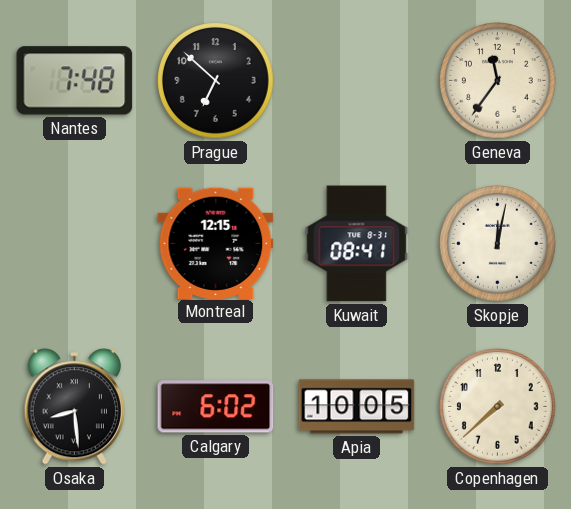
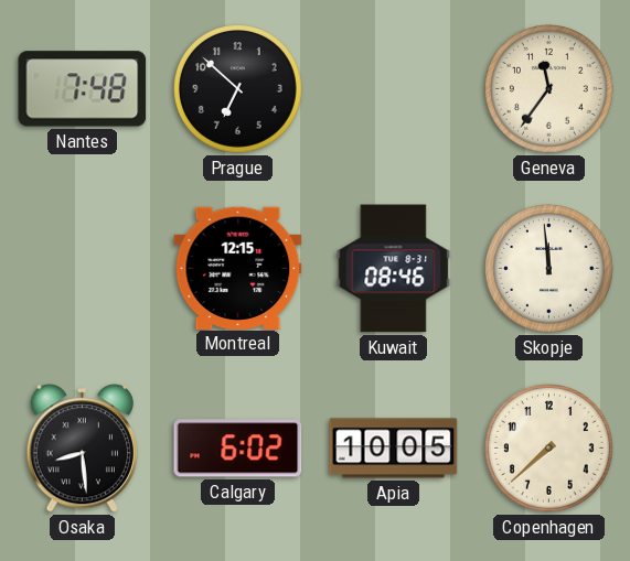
Kuwait: 08:41 -> 08:46 (394, 269)
Skopje: 12:02 -> 11:59 (549, 269)
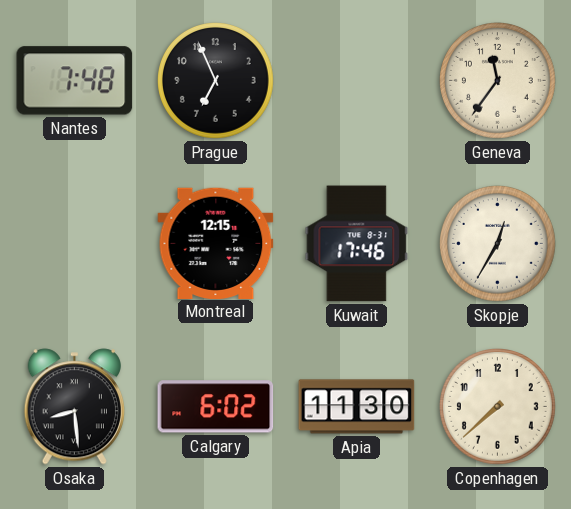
Prague: 6:52 -> 6:56 (216, 81)
Kuwait: 08:46 -> 17:46 (357, 244)
Skopje: 11:59 -> 12:35 (498, 244)
Apia: 10:05 -> 11:30 (357, 407)
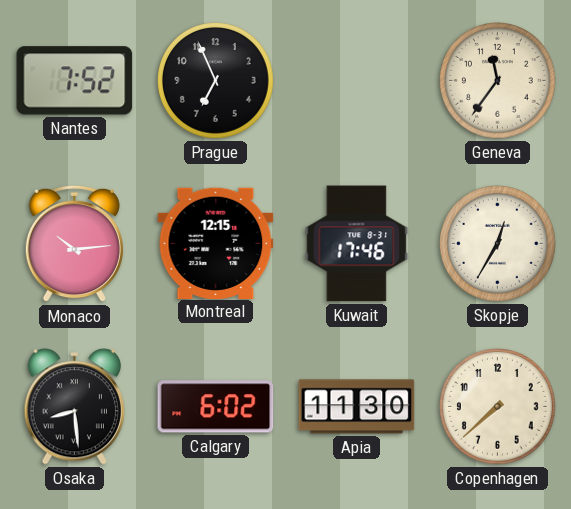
Nantes: 7:48 -> 7:52 (75, 81)
Monaco: none -> 10:14 (74, 244)
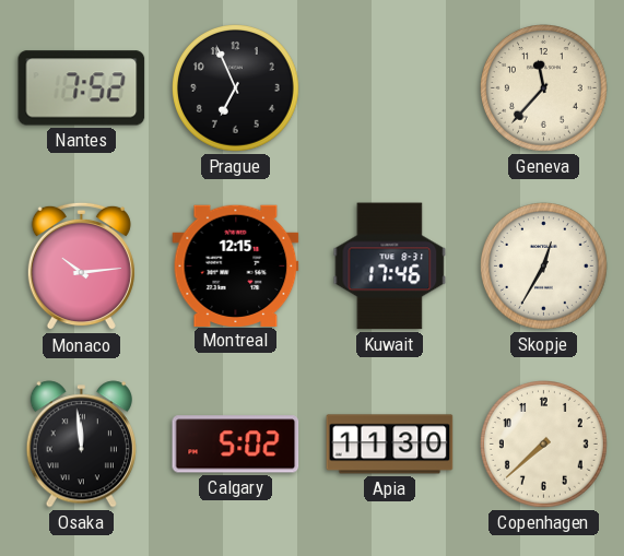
Geneva: 11:36 -> 11:37 (544, 88)
Osaka: 8:29 -> 11:59 (81, 445)
Calgary: 6:02 -> 5:02 (236, 445)
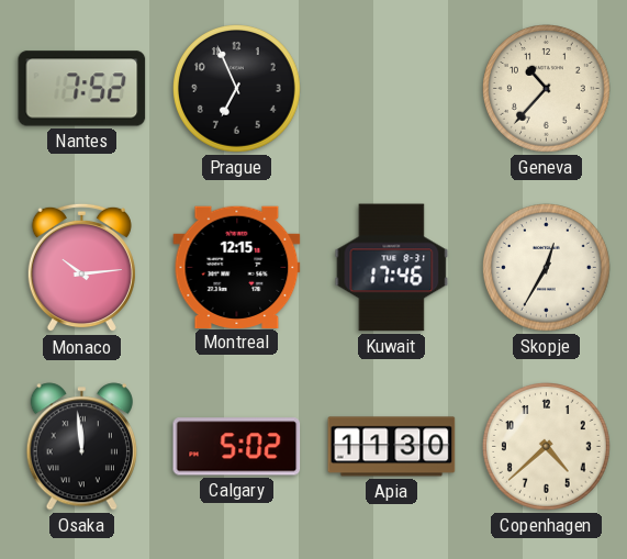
Geneva: 11:37 -> 10:37 (547, 89)
Copenhagen: 7:38 -> 4:38 (547, 447)
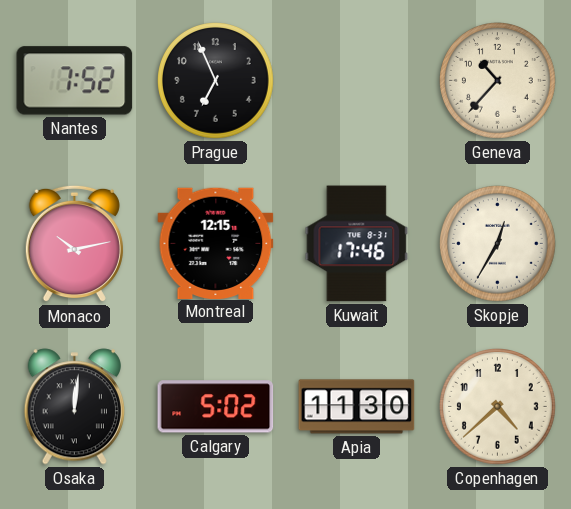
Monaco: 10:14 -> 10:13 (74, 244)
Osaka: 11:59 -> 12:01 (74, 407)
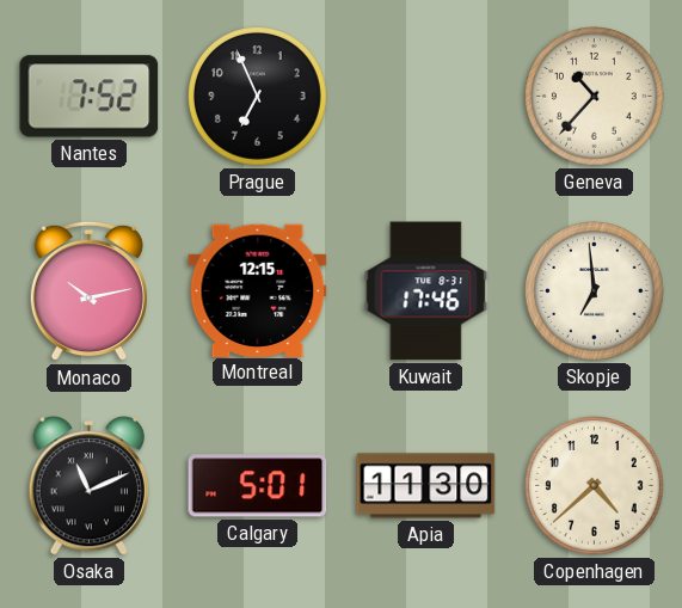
Skopje: 12:35 -> 6:59 (595, 291)
Osaka: 12:01 -> 11:11 (88, 486)
Calgary: 5:02 -> 5:01 (258, 486)
